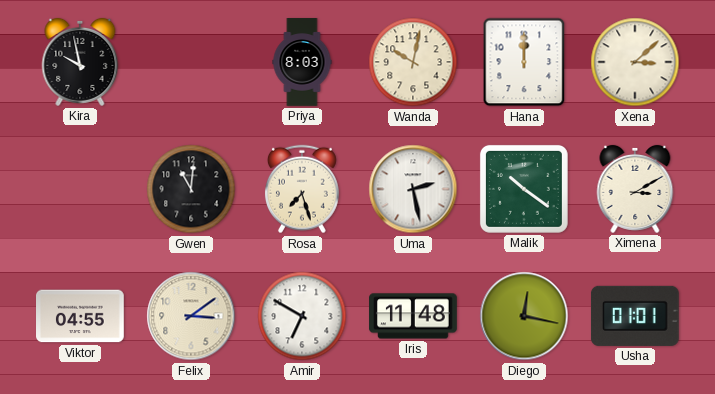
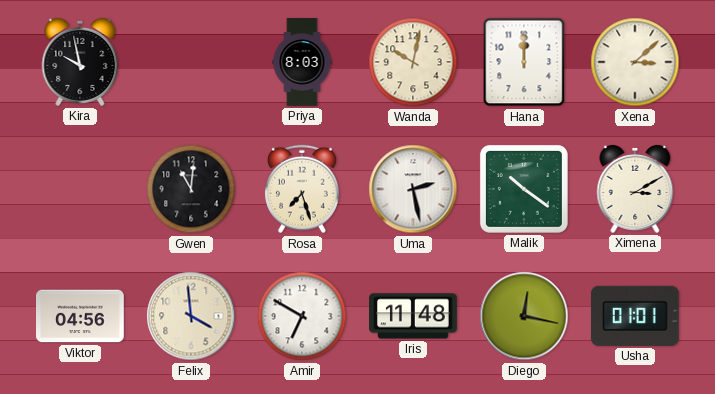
Viktor: 04:55 -> 04:56 (81, 316)
Felix: 3:09 -> 3:59 (191, 316)
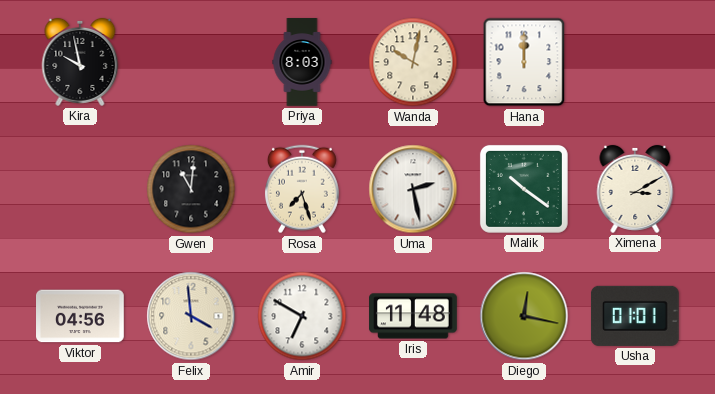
Xena: 3:08 -> none (635, 62)
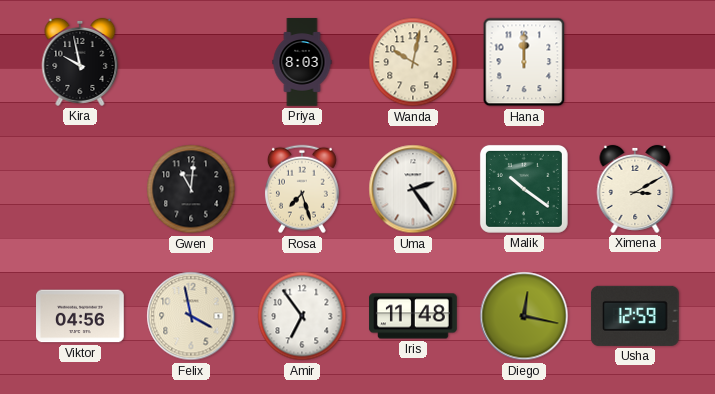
Uma: 2:28 -> 2:24 (413, 189)
Felix: 3:59 -> 3:58 (191, 316)
Amir: 6:50 -> 6:54 (302, 316)
Usha: 01:01 -> 12:59 (635, 316)
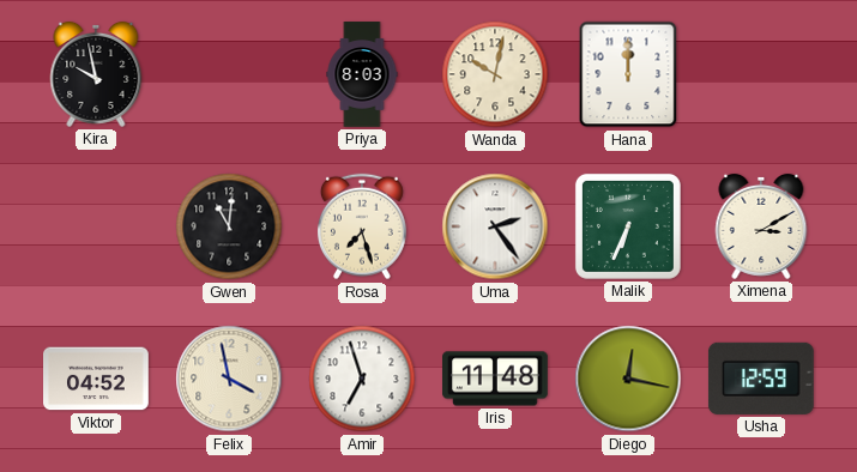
Malik: 10:21 -> 6:34 (628, 226)
Viktor: 04:56 -> 04:52 (97, 379)
Amir: 6:54 -> 6:57 (362, 379)
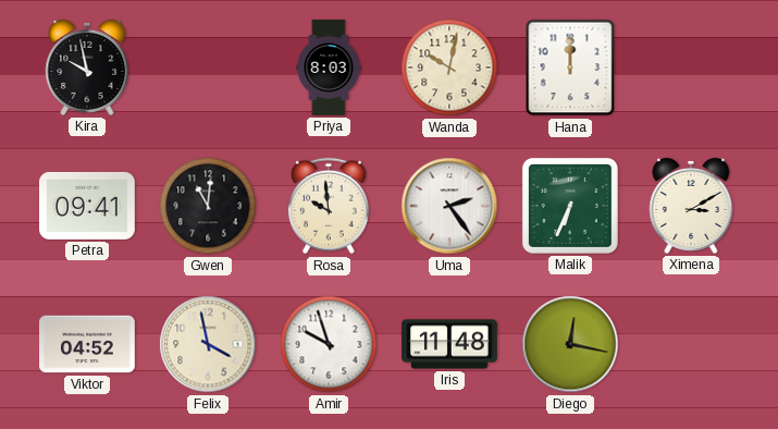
Petra: none -> 09:41 (88, 206)
Rosa: 7:27 -> 9:59 (329, 206)
Amir: 6:57 -> 9:57 (329, 344)
Usha: 12:59 -> none (761, 379)
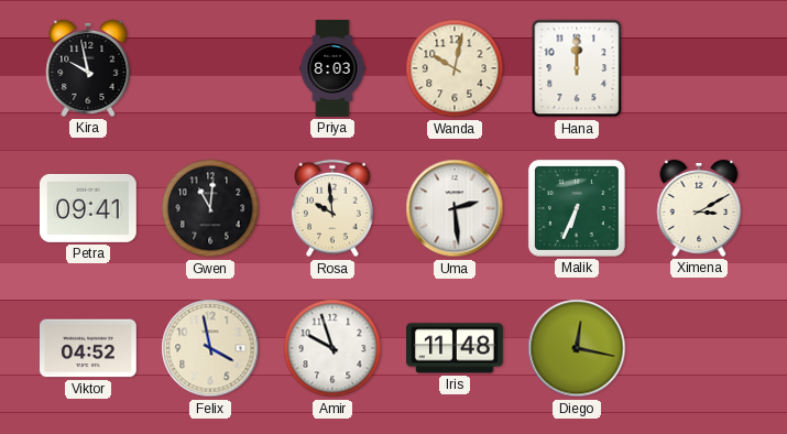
Uma: 2:24 -> 2:29 (455, 208)
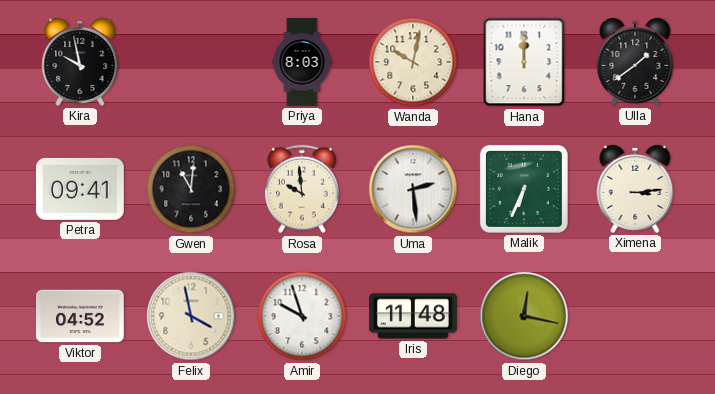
Ulla: none -> 1:39 (635, 62)
Ximena: 3:10 -> 3:14 (635, 189)
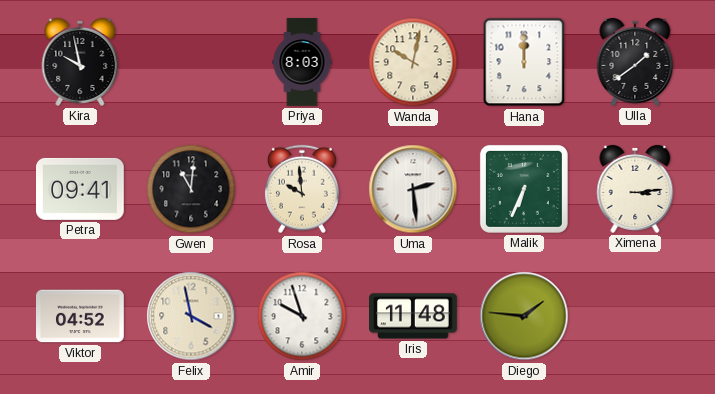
Diego: 12:17 -> 1:46 (524, 316)
